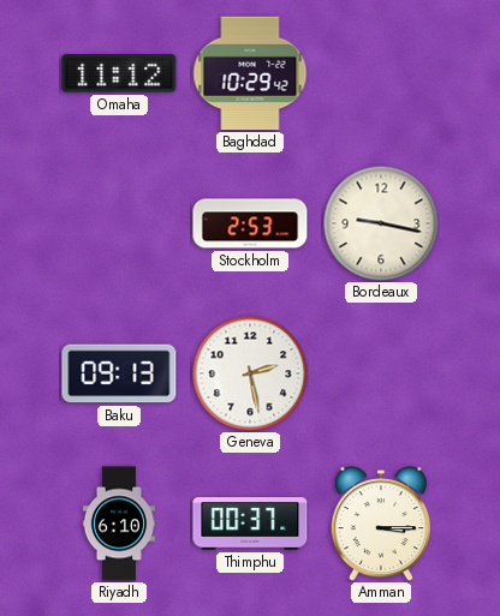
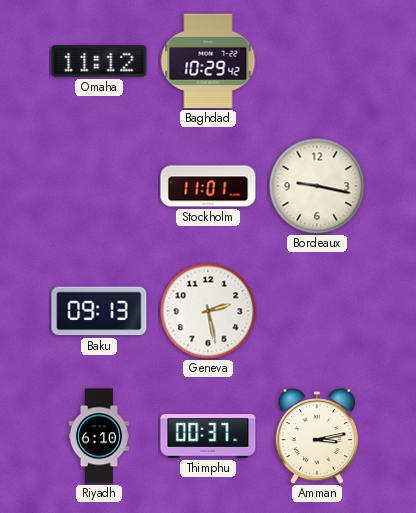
Stockholm: 2:53 -> 11:01 (208, 186)
Amman: 3:15 -> 3:13 (316, 437)
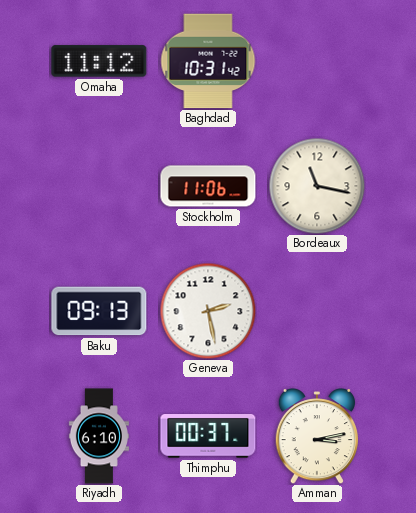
Baghdad: 10:29 -> 10:31 (208, 61)
Stockholm: 11:01 -> 11:06 (208, 186)
Bordeaux: 9:17 -> 11:17 (317, 186)
